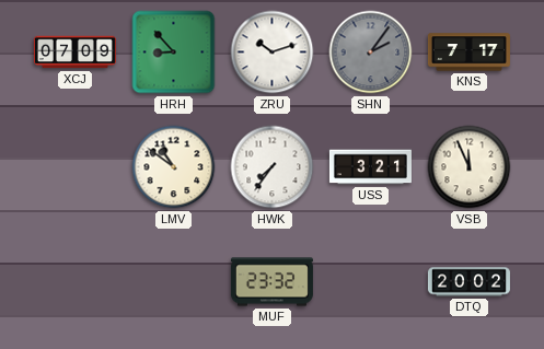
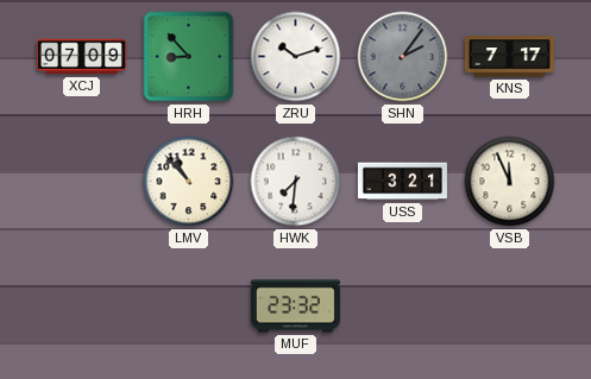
LMV: 10:51 -> 10:53 (189, 182)
HWK: 7:36 -> 7:31 (296, 182)
DTQ: 20:02 -> none (468, 282)
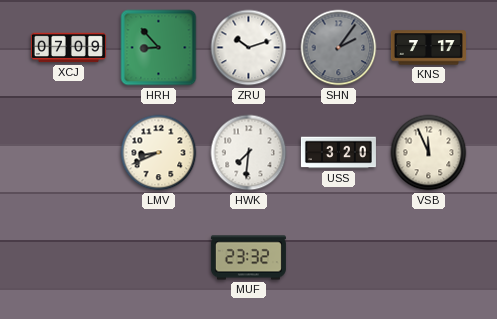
LMV: 10:53 -> 8:41 (159, 153)
USS: 3:21 -> 3:20 (338, 153)
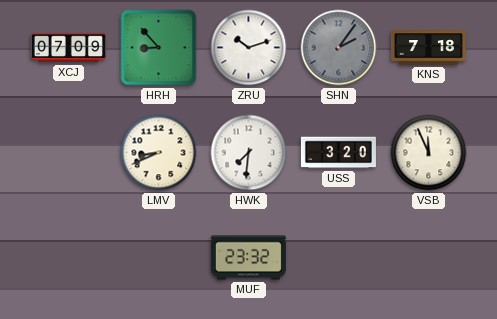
KNS: 7:17 -> 7:18 (428, 48)
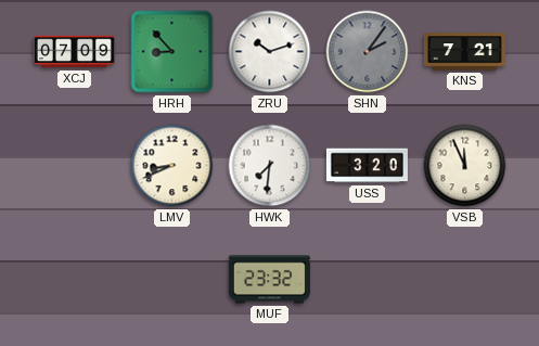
KNS: 7:18 -> 7:21 (464, 52)
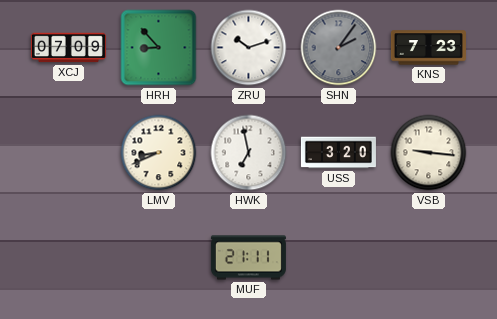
KNS: 7:21 -> 7:23 (428, 48)
HWK: 7:31 -> 6:58 (249, 153)
VSB: 11:56 -> 9:16 (429, 153)
MUF: 23:32 -> 21:11 (248, 258)
